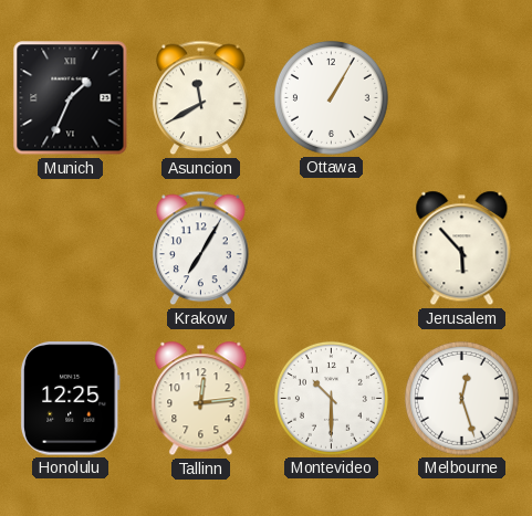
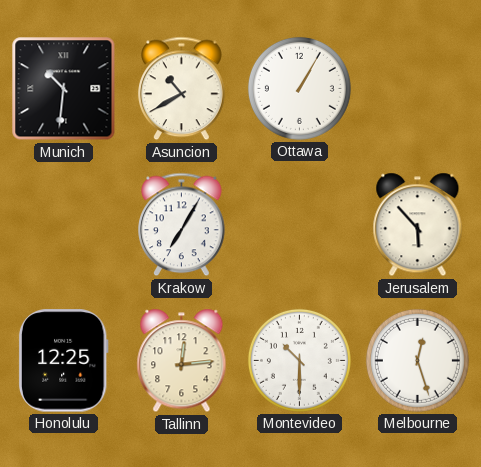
Munich: 1:34 -> 10:31 (64, 89)
Asuncion: 11:40 -> 10:40 (182, 89)
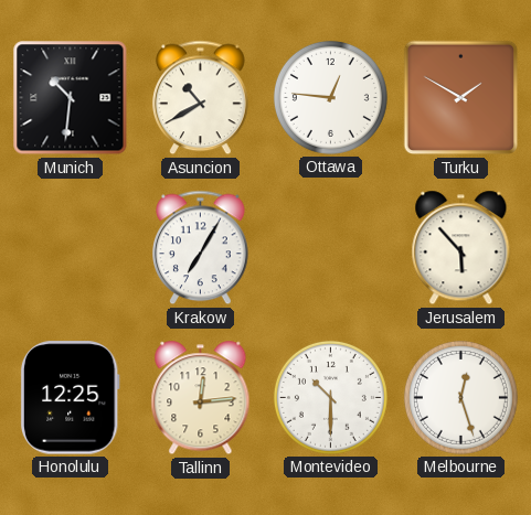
Ottawa: 1:05 -> 12:46 (330, 97)
Turku: none -> 1:50 (461, 98)
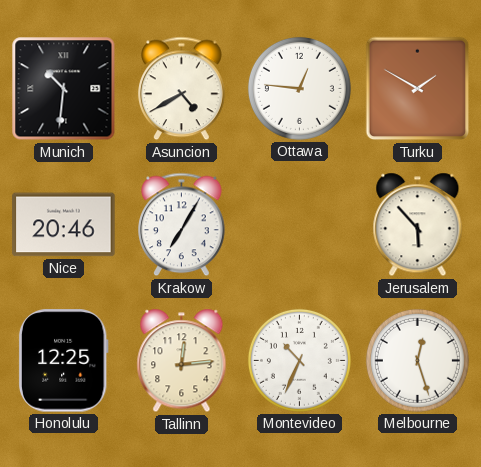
Asuncion: 10:40 -> 4:40 (182, 89)
Nice: none -> 20:46 (64, 225)
Montevideo: 10:30 -> 10:34 (299, 360)
